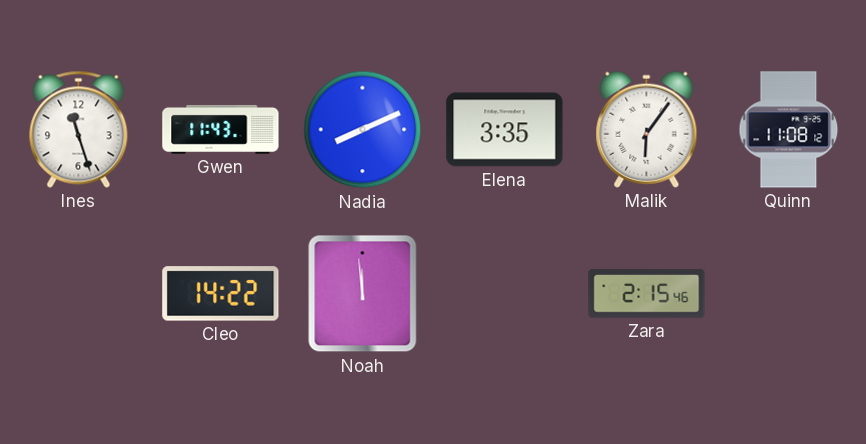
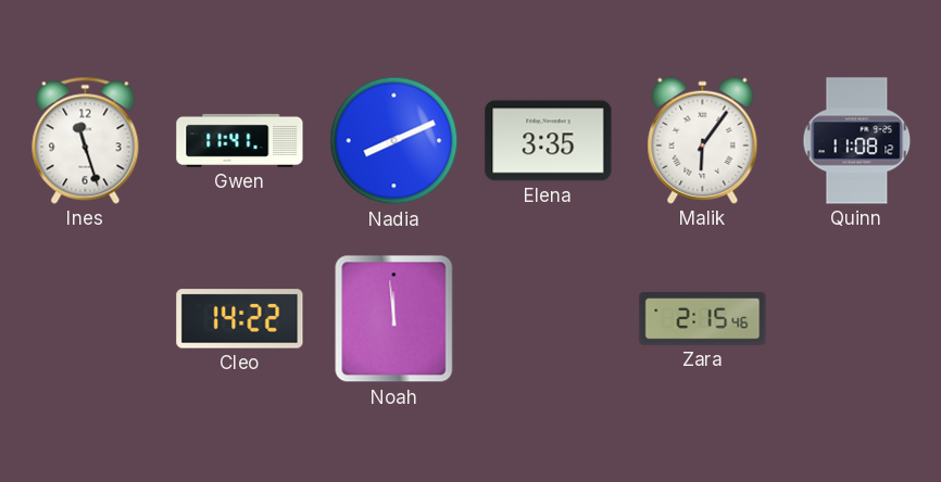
Gwen: 11:43 -> 11:41 (240, 140)
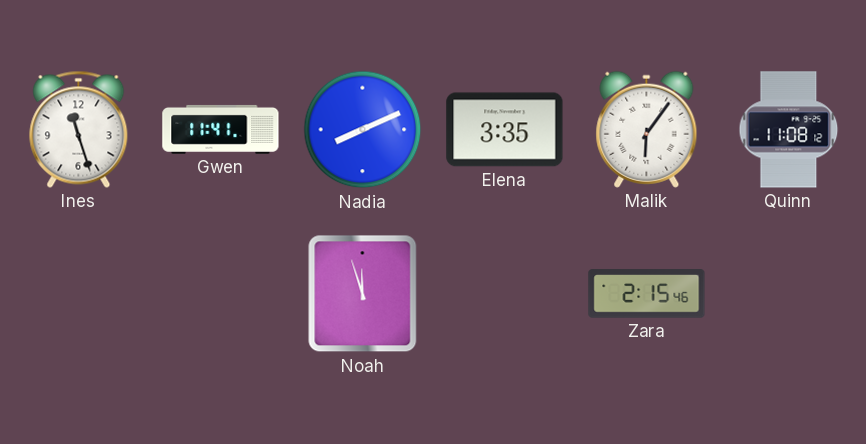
Cleo: 14:22 -> none (240, 319)
Noah: 11:59 -> 11:57 (363, 294)
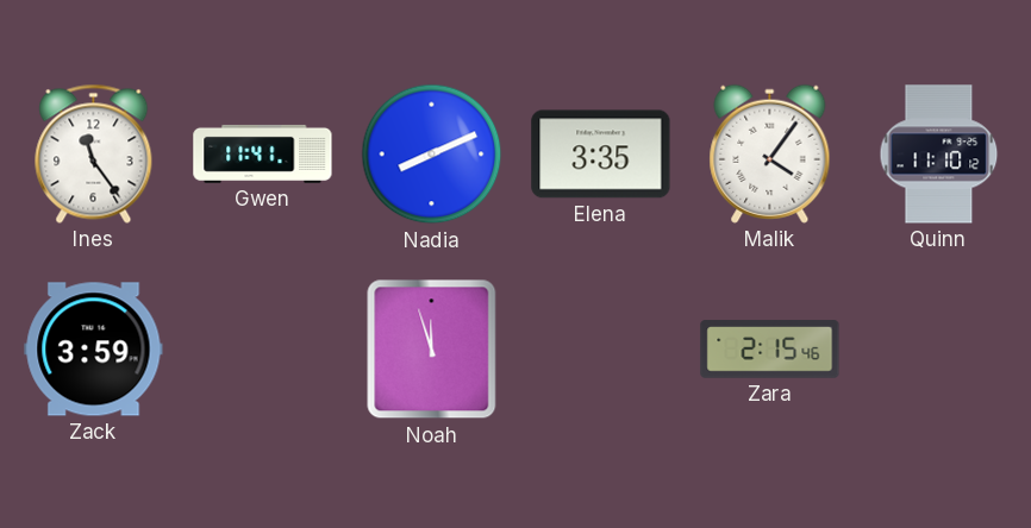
Ines: 11:27 -> 11:24 (94, 153)
Malik: 6:06 -> 4:06 (770, 153)
Quinn: 11:08 -> 11:10 (939, 155)
Zack: none -> 3:59 (94, 350)
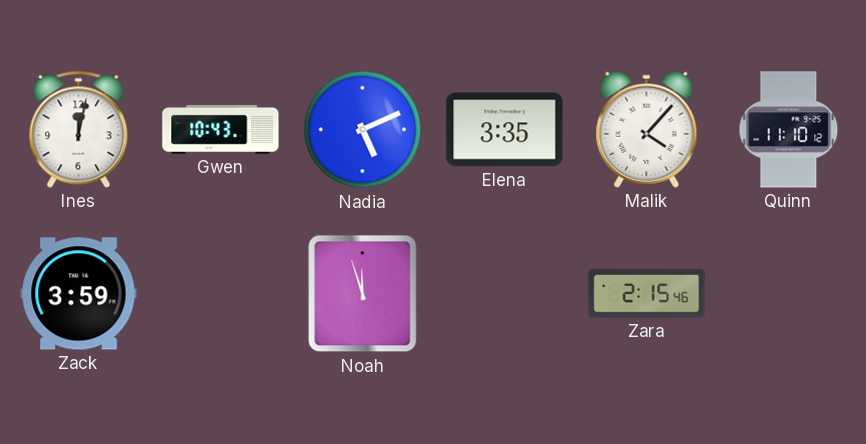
Ines: 11:24 -> 12:02 (79, 129)
Gwen: 11:41 -> 10:43 (221, 129)
Nadia: 8:11 -> 5:11 (363, 130)
Malik: 4:06 -> 4:07 (647, 129)
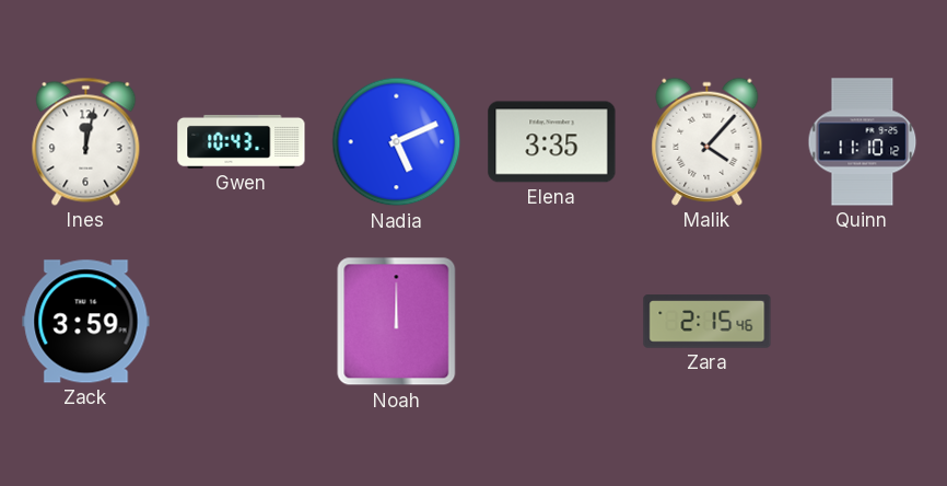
Noah: 11:57 -> 12:00 (397, 322)
